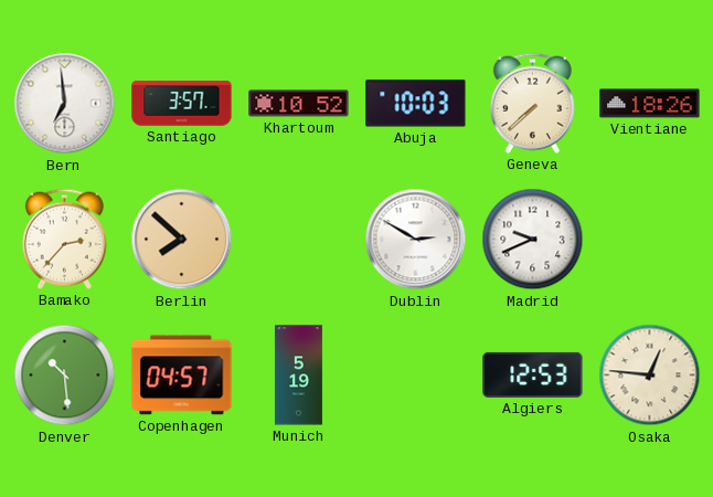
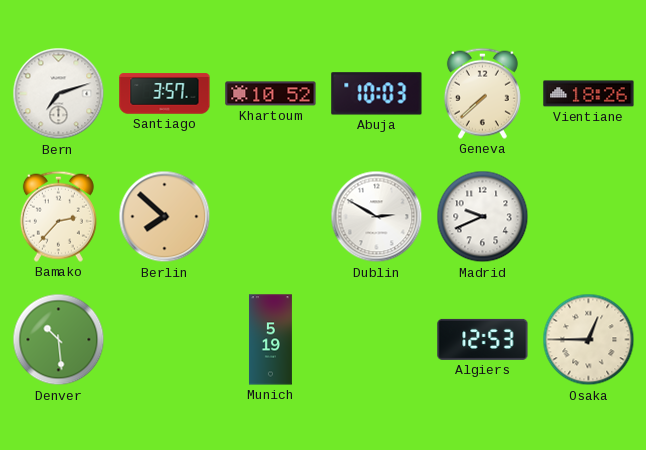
Bern: 6:59 -> 7:12 (59, 94)
Copenhagen: 04:57 -> none (182, 376)
Osaka: 12:46 -> 12:45 (589, 340)
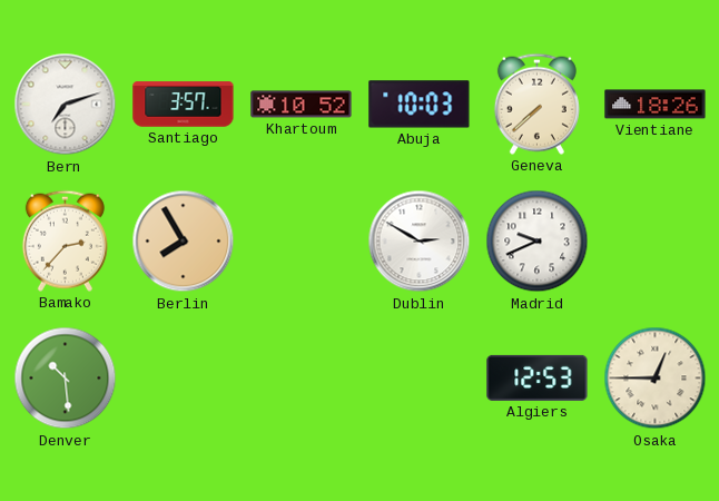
Berlin: 7:52 -> 7:55 (184, 242)
Munich: 5:19 -> none (270, 340)
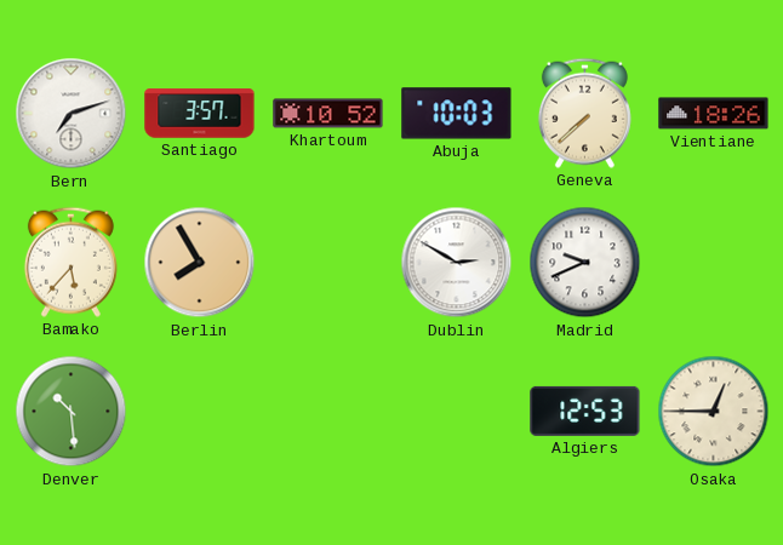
Bamako: 2:37 -> 5:37 (70, 262)
